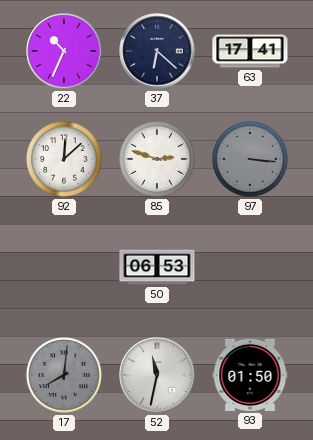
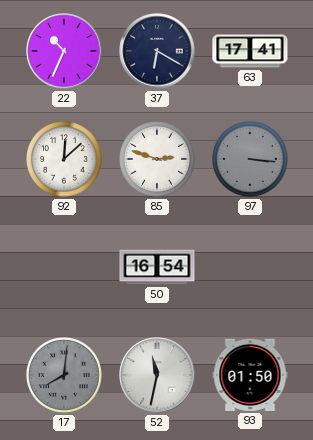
37: 6:22 -> 6:20 (157, 51)
50: 06:53 -> 16:54 (157, 267)
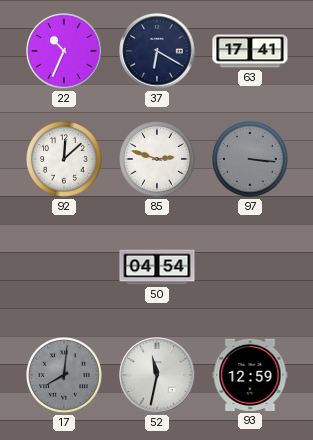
50: 16:54 -> 04:54 (157, 267)
93: 01:50 -> 12:59 (250, 375)
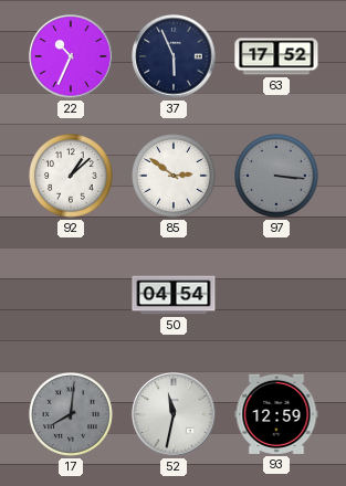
37: 6:20 -> 5:56 (174, 56)
63: 17:41 -> 17:52 (276, 56)
92: 12:08 -> 1:08 (72, 177)
85: 2:48 -> 2:51 (175, 177)
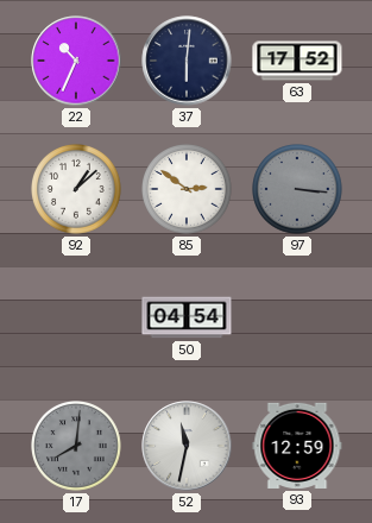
37: 5:56 -> 6:01 (187, 61)
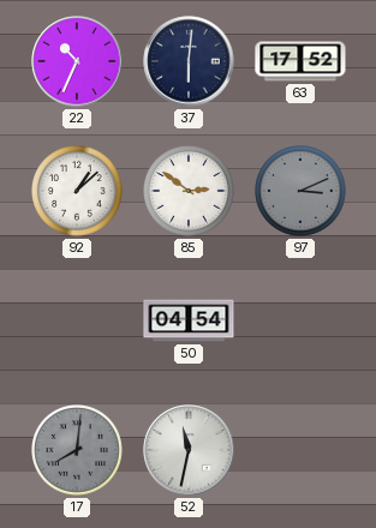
97: 3:16 -> 3:11 (302, 192)
93: 12:59 -> none (297, 446)
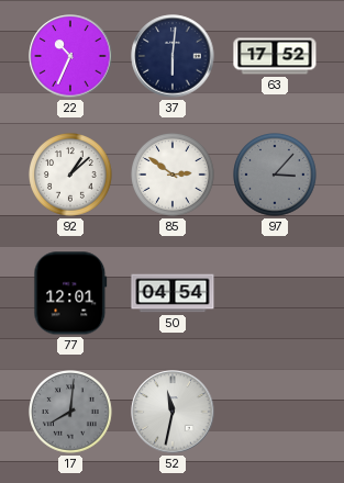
97: 3:11 -> 3:07 (276, 176)
77: none -> 12:01 (70, 293)
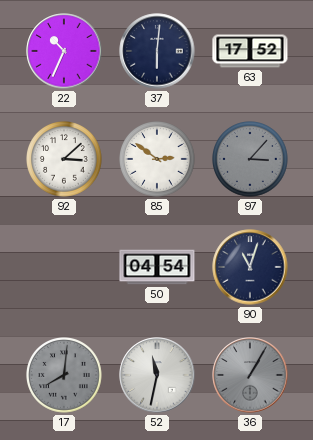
92: 1:08 -> 3:08 (65, 160)
77: 12:01 -> none (70, 293)
90: none -> 11:03 (250, 267)
36: none -> 1:05 (250, 375)
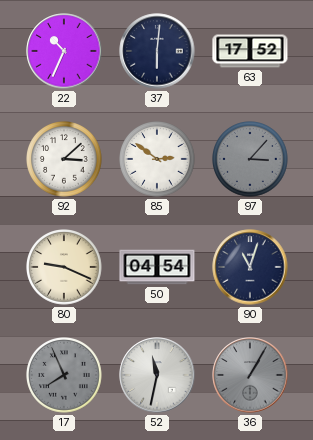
80: none -> 9:19 (65, 268)
17: 8:01 -> 7:56 (65, 376)
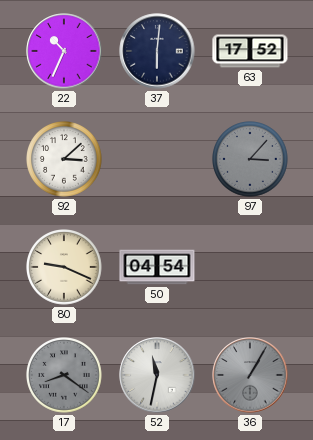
85: 2:51 -> none (158, 160)
90: 11:03 -> none (250, 267)
17: 7:56 -> 8:21 (65, 376)
